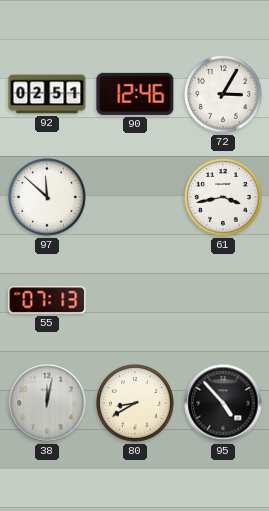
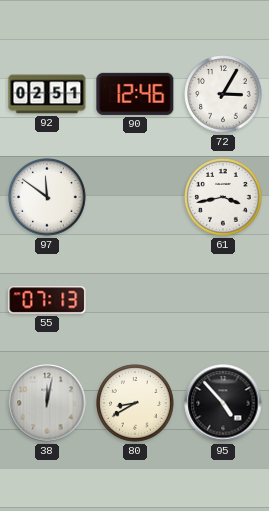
97: 11:52 -> 11:51 (47, 197)
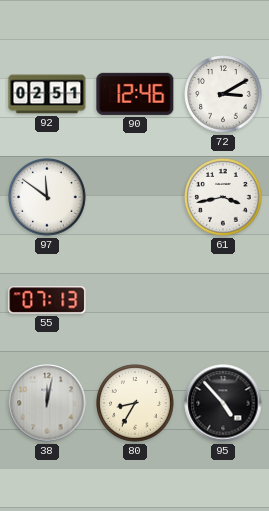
72: 3:05 -> 3:10 (223, 94)
80: 8:40 -> 8:35 (135, 403)
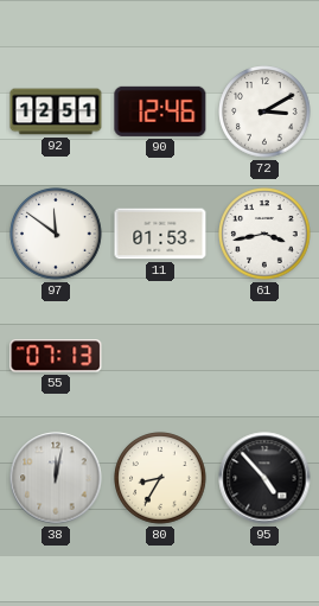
92: 02:51 -> 12:51 (56, 111)
11: none -> 01:53 (160, 234)
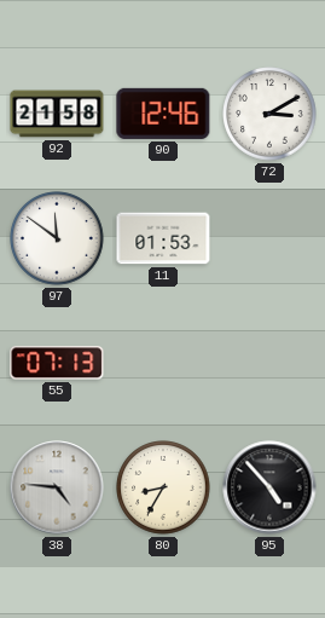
92: 12:51 -> 21:58 (57, 114)
61: 3:43 -> none (264, 234)
38: 12:02 -> 4:46 (57, 487)
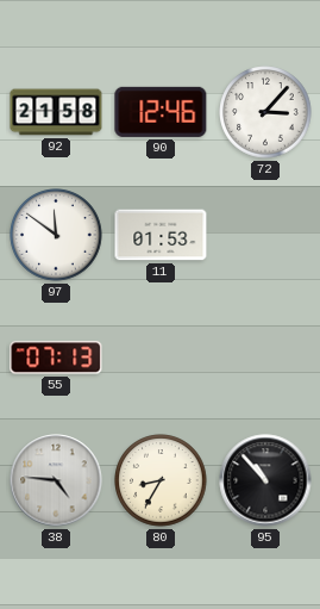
72: 3:10 -> 3:07 (265, 112)
95: 4:53 -> 10:53 (265, 480)
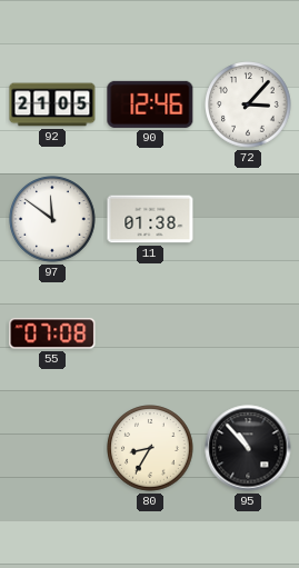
92: 21:58 -> 21:05 (52, 104)
11: 01:53 -> 01:38 (150, 219)
55: 07:13 -> 07:08 (52, 333)
38: 4:46 -> none (56, 480)
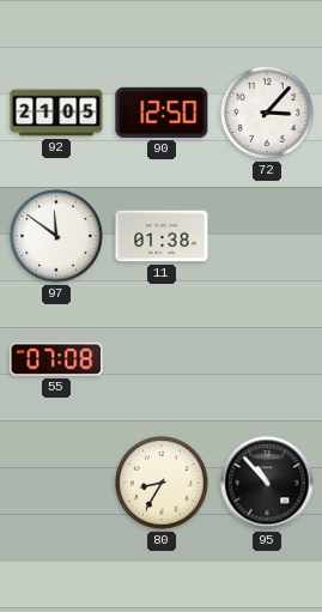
90: 12:46 -> 12:50 (162, 113)
